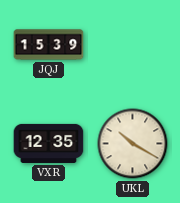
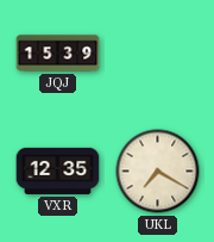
UKL: 10:20 -> 7:20 (158, 172)
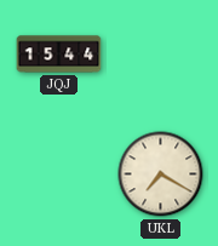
JQJ: 15:39 -> 15:44 (59, 55)
VXR: 12:35 -> none (58, 170)
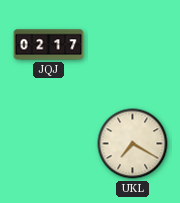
JQJ: 15:44 -> 02:17 (49, 45)
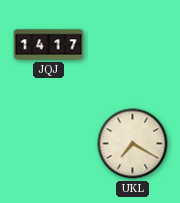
JQJ: 02:17 -> 14:17 (49, 45)
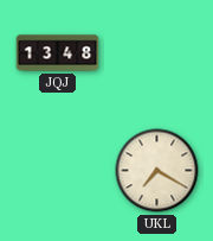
JQJ: 14:17 -> 13:48 (58, 53)
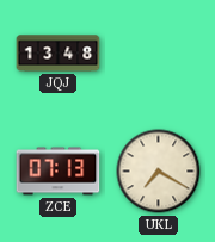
ZCE: none -> 07:13 (59, 172)
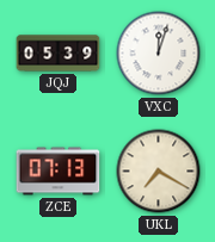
JQJ: 13:48 -> 05:39 (59, 54)
VXC: none -> 12:03 (159, 54)
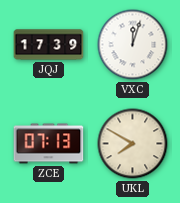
JQJ: 05:39 -> 17:39 (49, 45)
UKL: 7:20 -> 7:50 (133, 144)
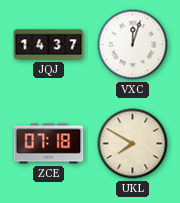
JQJ: 17:39 -> 14:37 (49, 45)
ZCE: 07:13 -> 07:18 (49, 144)
